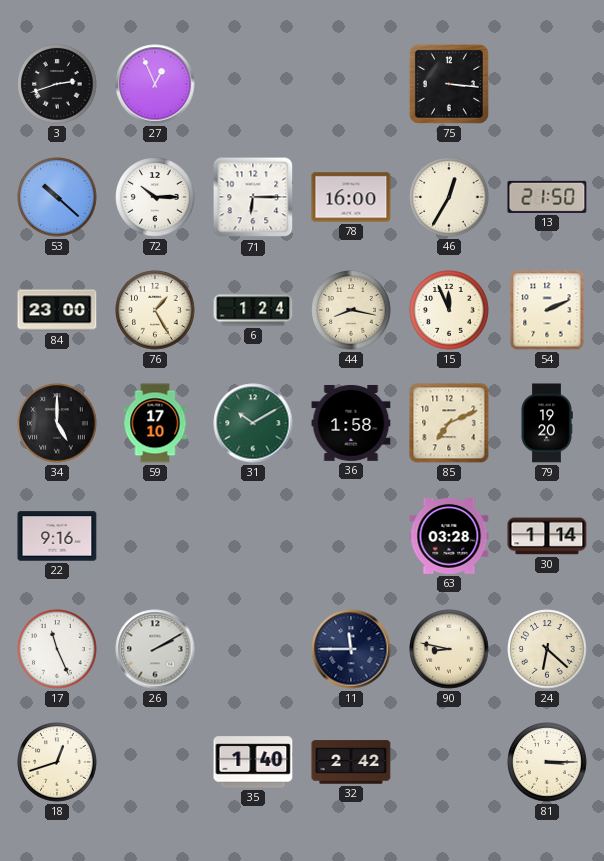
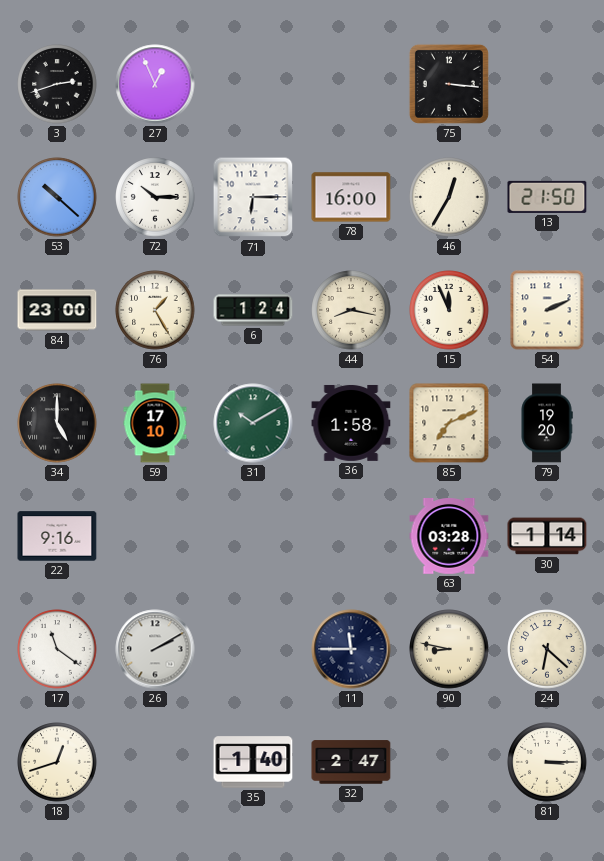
17: 11:26 -> 11:21 (57, 649)
32: 2:42 -> 2:47 (351, 762)
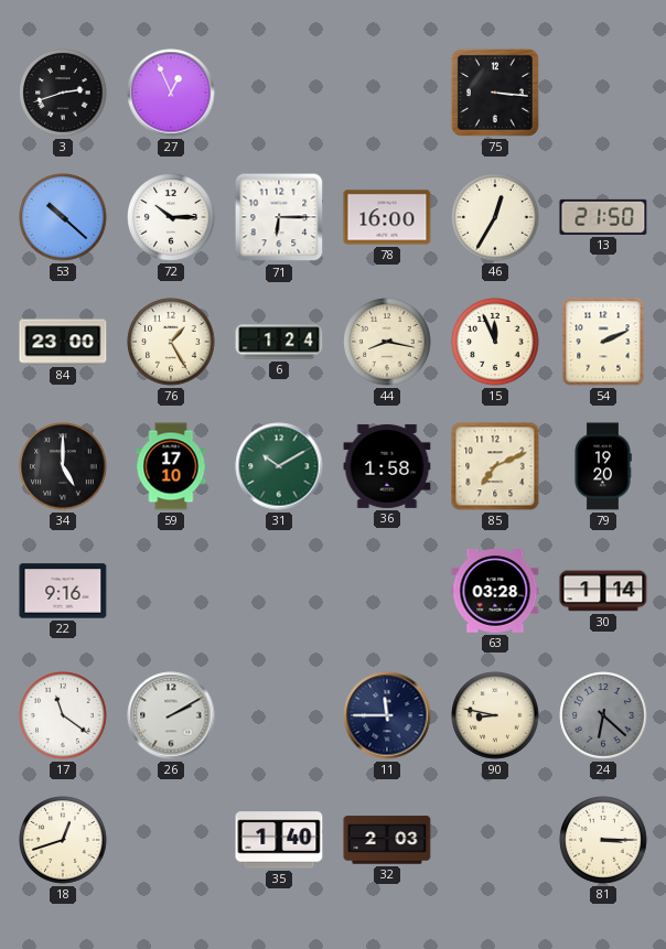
24 dial: cream -> grey (603, 715)
32: 2:47 -> 2:03 (387, 840)
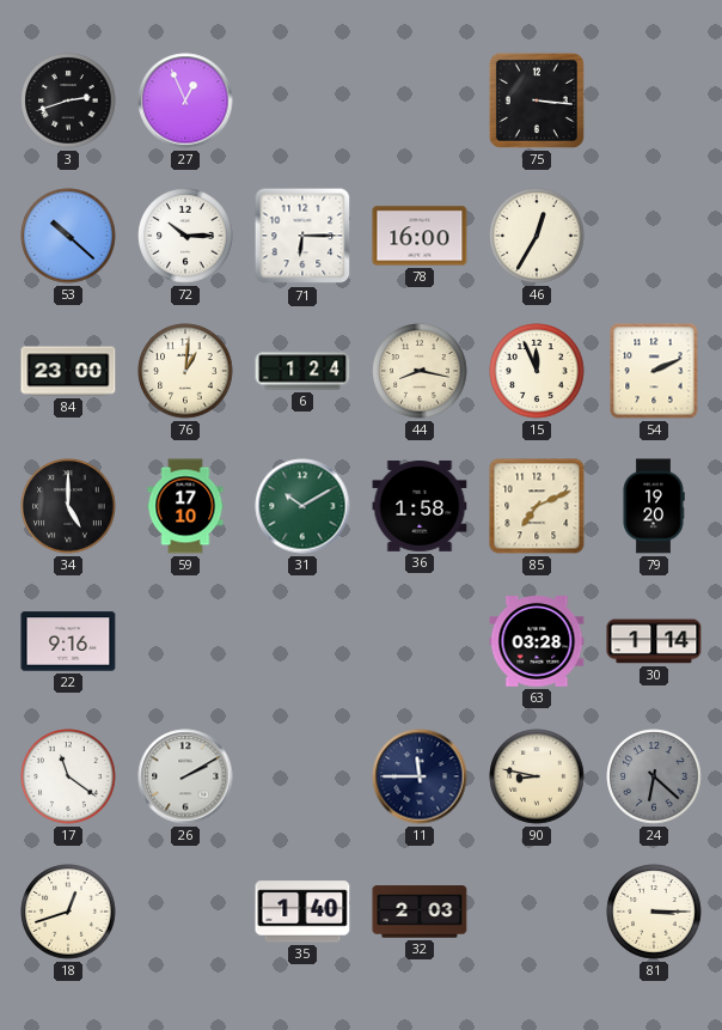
13: 21:50 -> none (603, 217)
76: 1:25 -> 1:01 (185, 371)
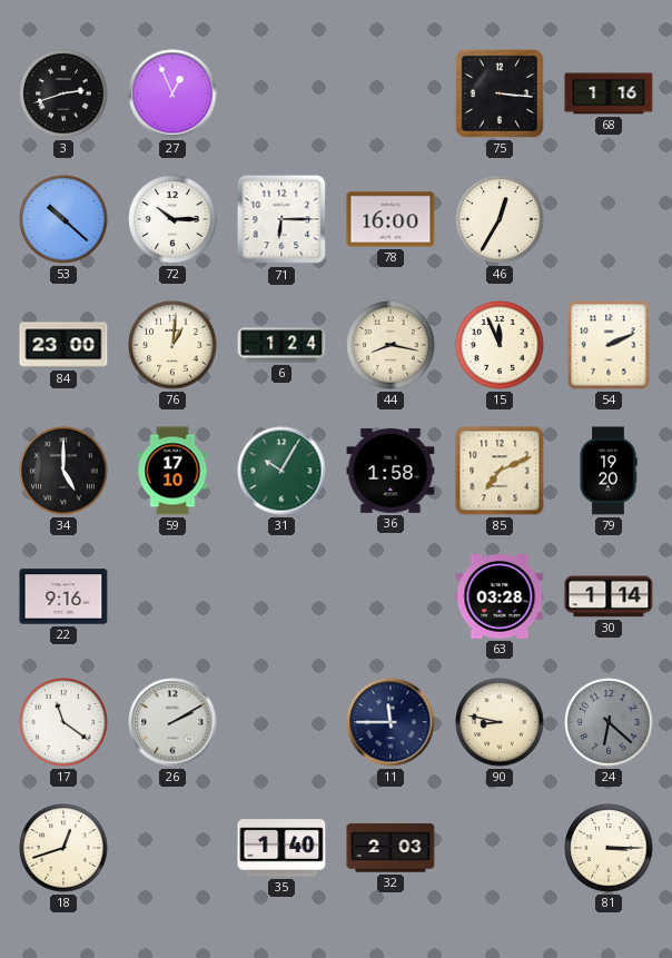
68: none -> 1:16 (609, 93)
31: 10:10 -> 10:05 (281, 471)
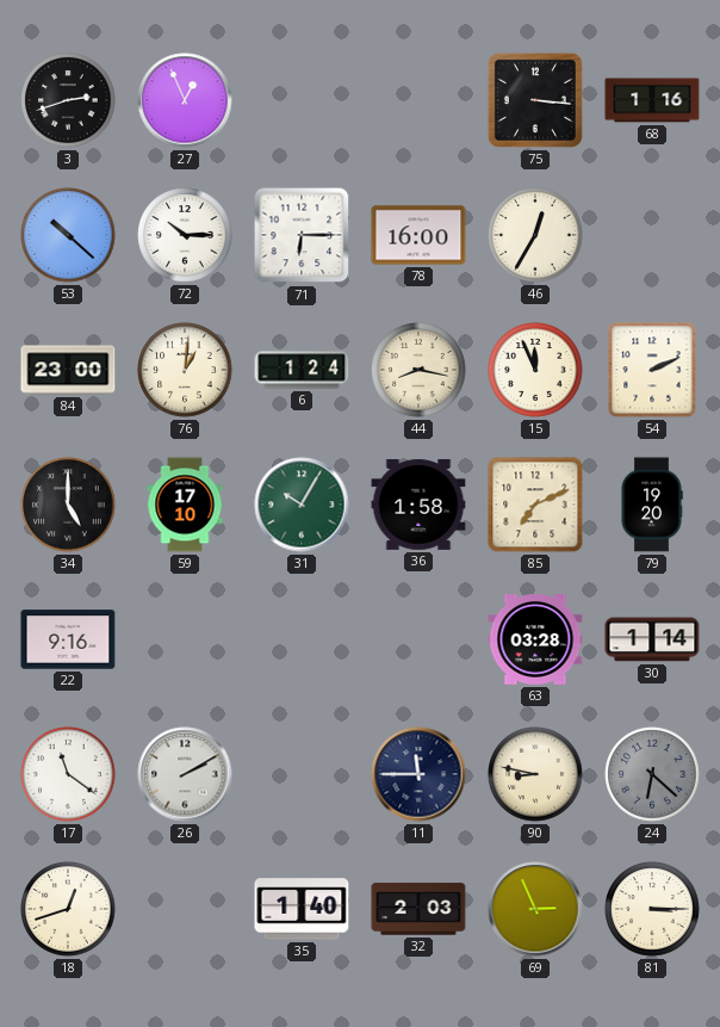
69: none -> 2:56 (535, 909)
